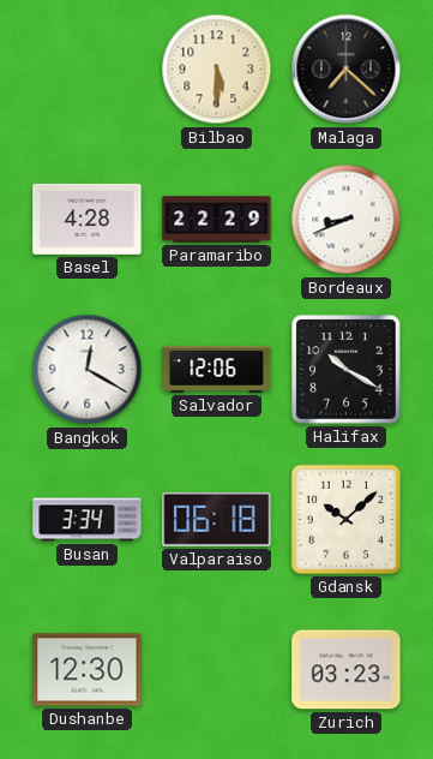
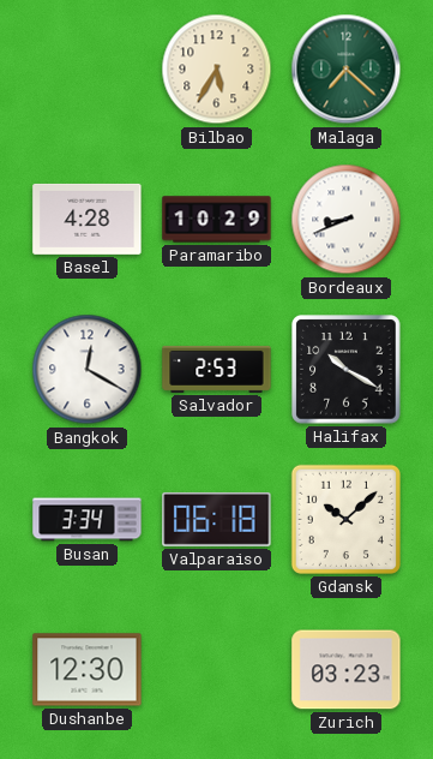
Bilbao: 5:30 -> 5:35 (217, 70)
Malaga dial: black -> green (347, 70)
Paramaribo: 22:29 -> 10:29 (217, 220)
Salvador: 12:06 -> 2:53 (217, 369)
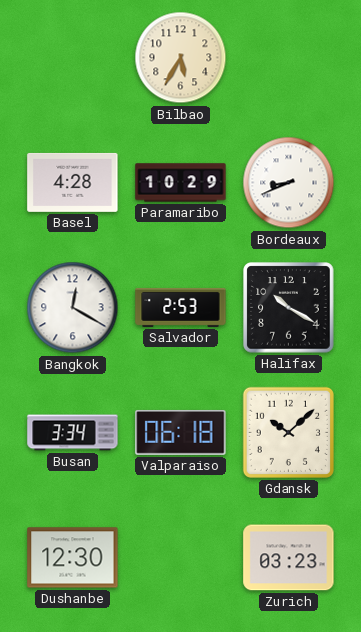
Malaga: 7:22 -> none (347, 70)
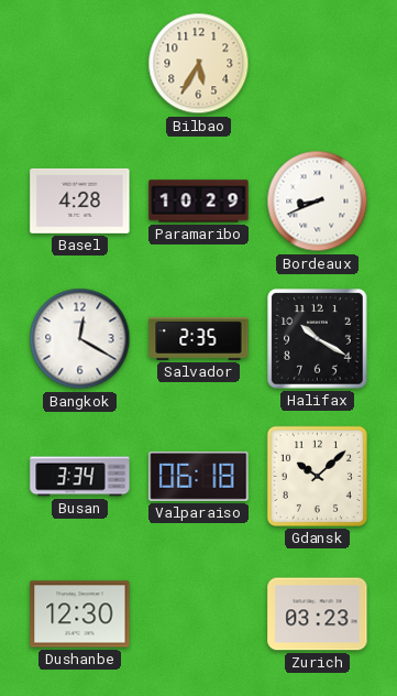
Salvador: 2:53 -> 2:35 (199, 338)
